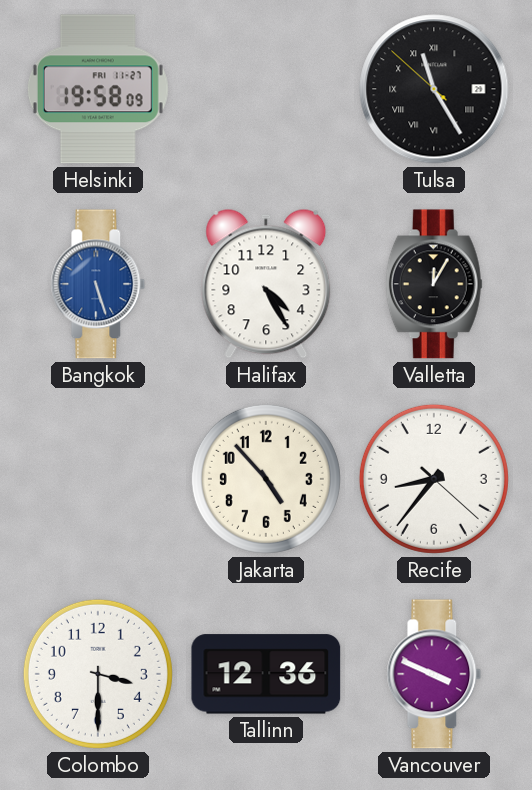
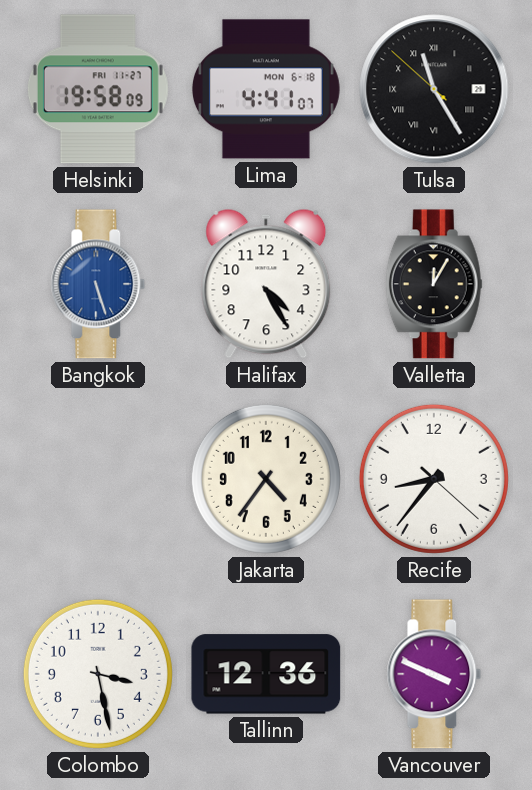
Lima: none -> 4:41 (266, 89)
Jakarta: 4:53 -> 4:36 (266, 479)
Colombo: 3:30 -> 3:28 (98, 674)
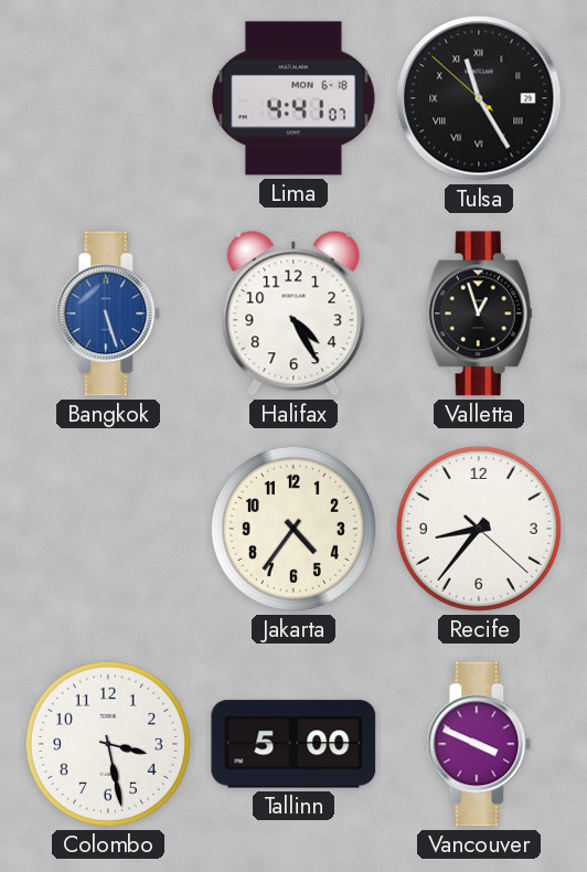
Helsinki: 19:58 -> none (98, 89)
Valletta: 12:05 -> 12:57 (479, 313)
Tallinn: 12:36 -> 5:00 (293, 744)
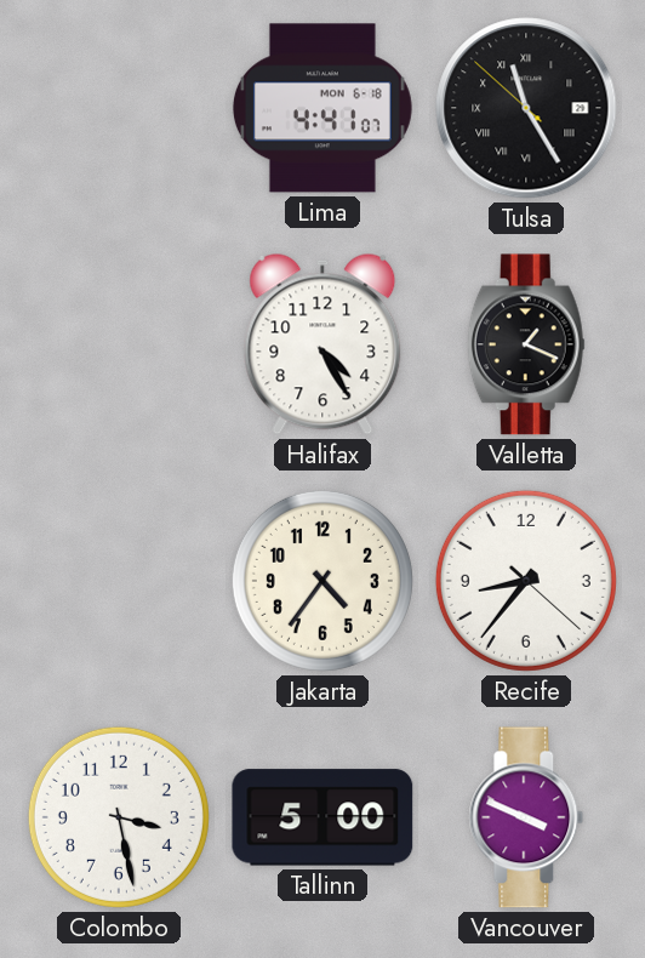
Bangkok: 5:27 -> none (108, 313)
Valletta: 12:57 -> 1:19 (526, 344)
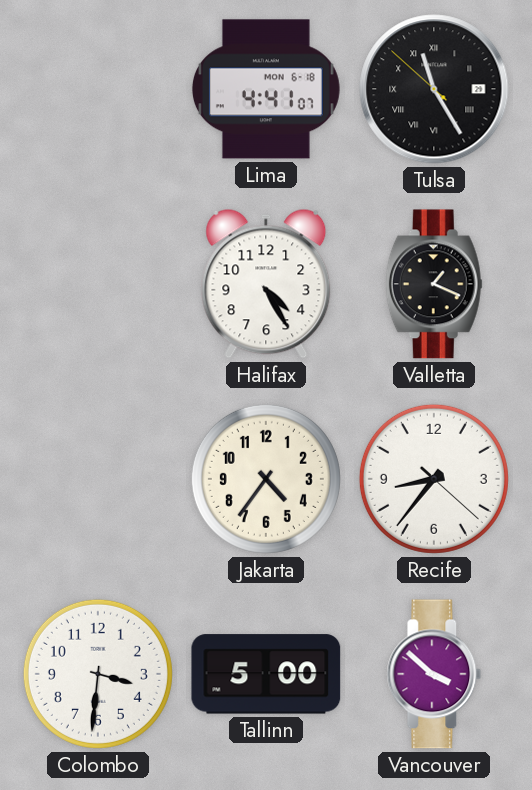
Colombo: 3:28 -> 3:31 (98, 674)
Vancouver: 3:49 -> 3:52 (434, 674)
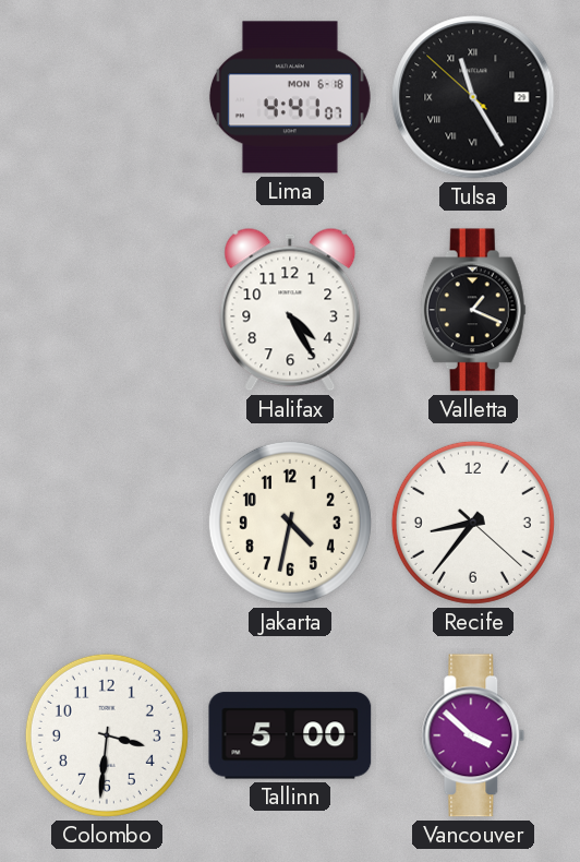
Jakarta: 4:36 -> 4:32 (290, 523)
